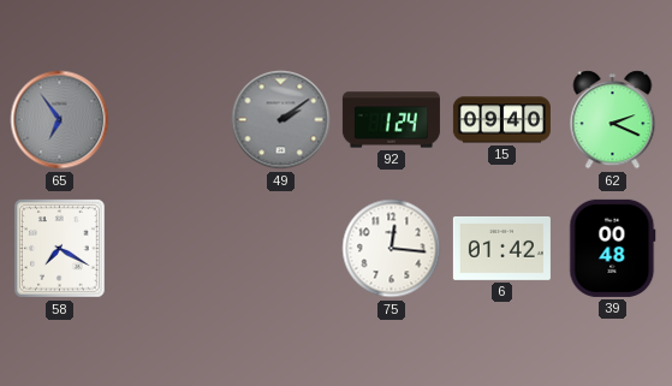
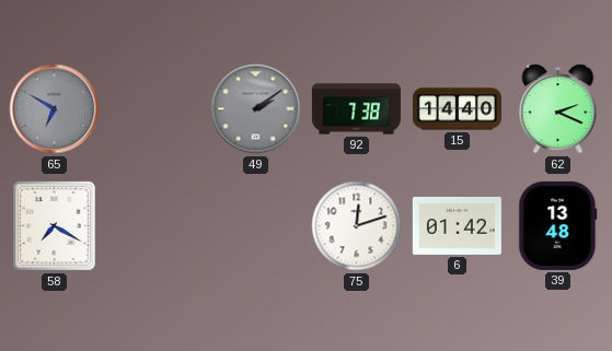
65: 6:54 -> 6:50 (55, 109)
92: 1:24 -> 7:38 (356, 109)
15: 09:40 -> 14:40 (457, 109)
75: 12:16 -> 12:12 (357, 226)
39: 00:48 -> 13:48 (558, 225)
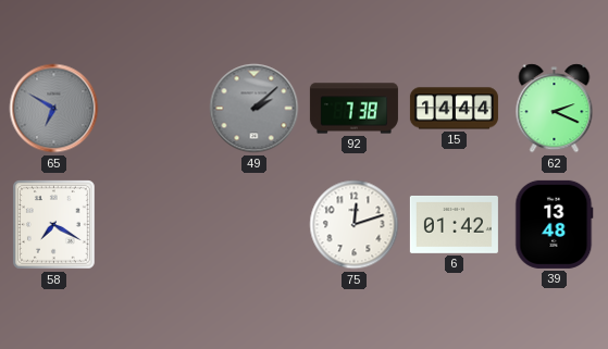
49: 2:09 -> 2:08 (255, 109)
15: 14:40 -> 14:44 (454, 109)
